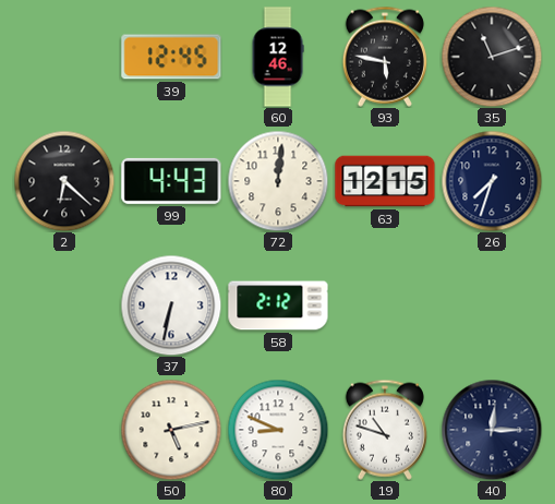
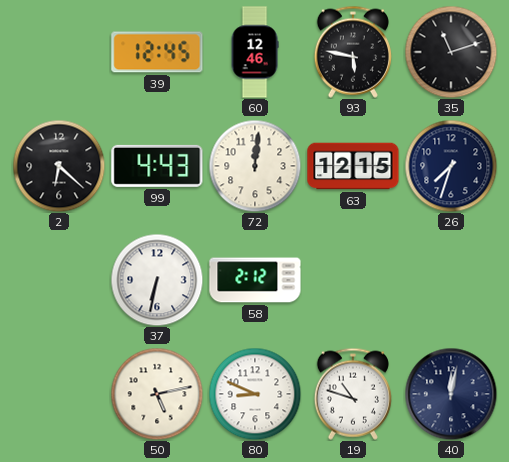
40: 12:15 -> 12:02 (451, 394)
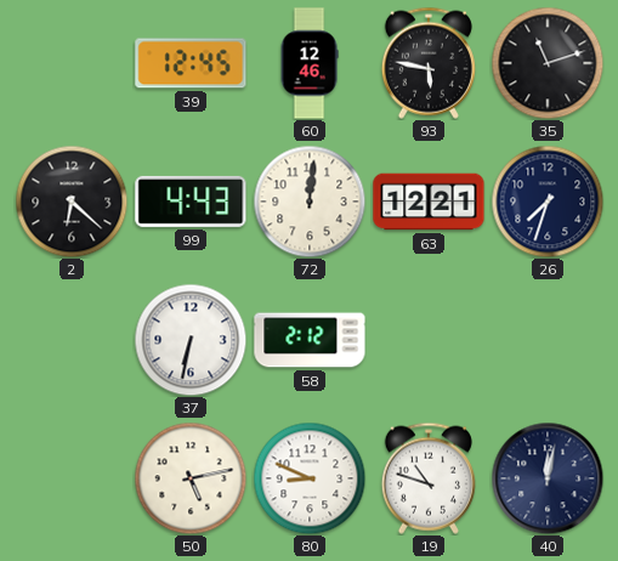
63: 12:15 -> 12:21 (429, 202)
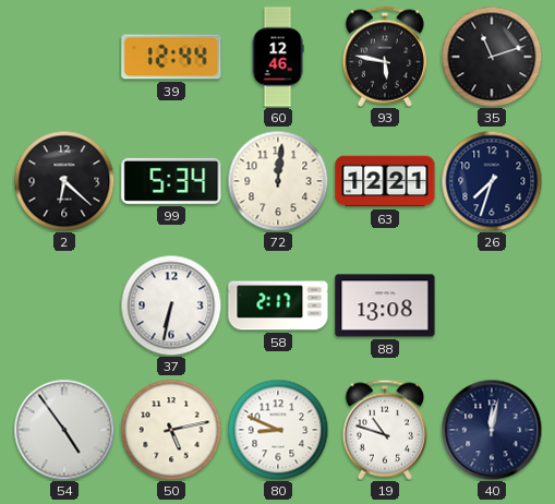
39: 12:45 -> 12:44 (171, 57)
99: 4:43 -> 5:34 (171, 181)
58: 2:12 -> 2:17 (278, 305)
88: none -> 13:08 (385, 305)
54: none -> 4:54 (64, 430)
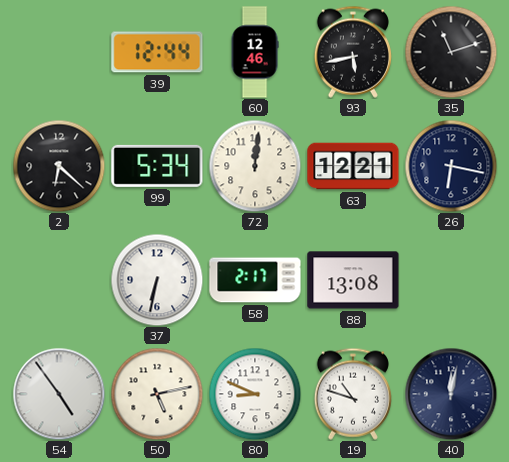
93: 5:47 -> 5:43 (353, 52)
26: 7:33 -> 6:17 (451, 166)
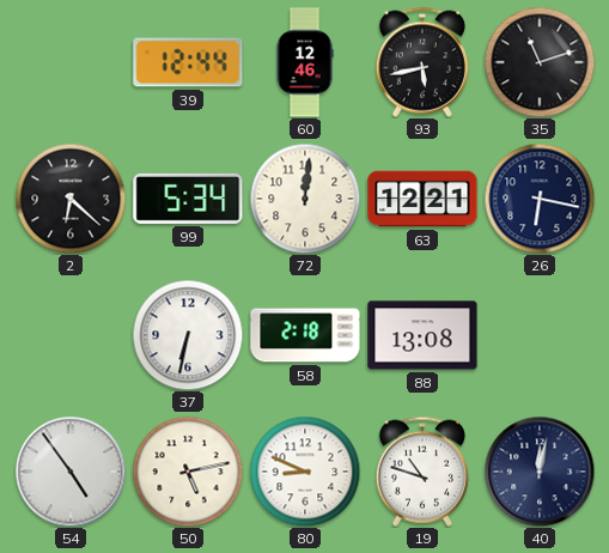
58: 2:17 -> 2:18 (305, 335)
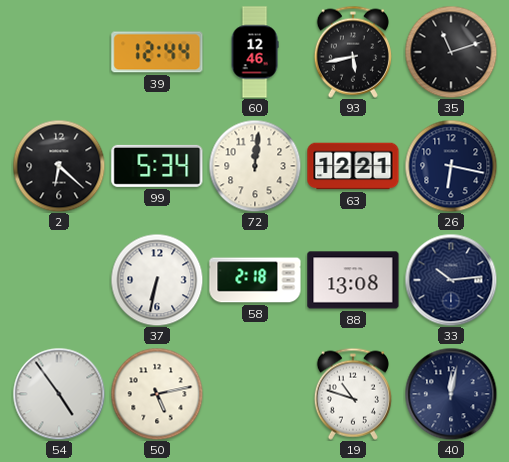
33: none -> 10:14 (451, 280)
80: 8:49 -> none (305, 472)
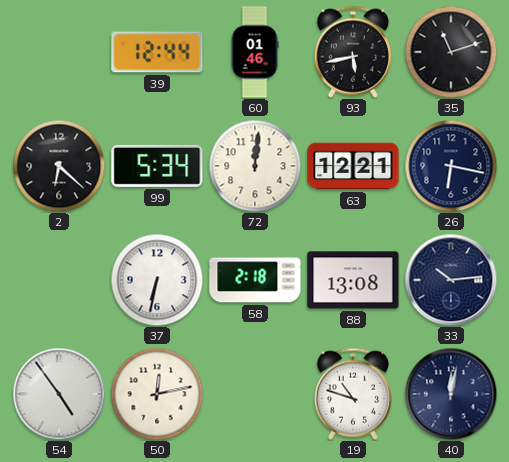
60: 12:46 -> 01:46 (255, 52)
50: 5:13 -> 12:13 (157, 394)
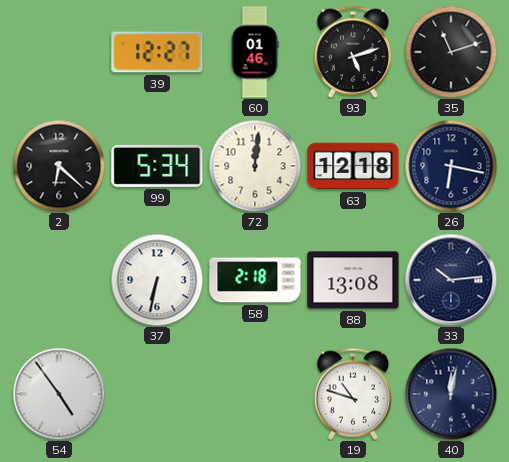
39: 12:44 -> 12:27 (157, 52)
93: 5:43 -> 5:12 (353, 52)
63: 12:21 -> 12:18 (353, 166)
50: 12:13 -> none (157, 394)
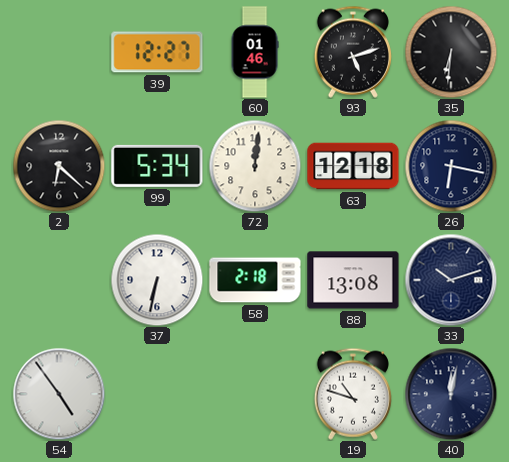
35: 11:12 -> 6:31 (451, 52)
33: 10:14 -> 10:12 (451, 280)
